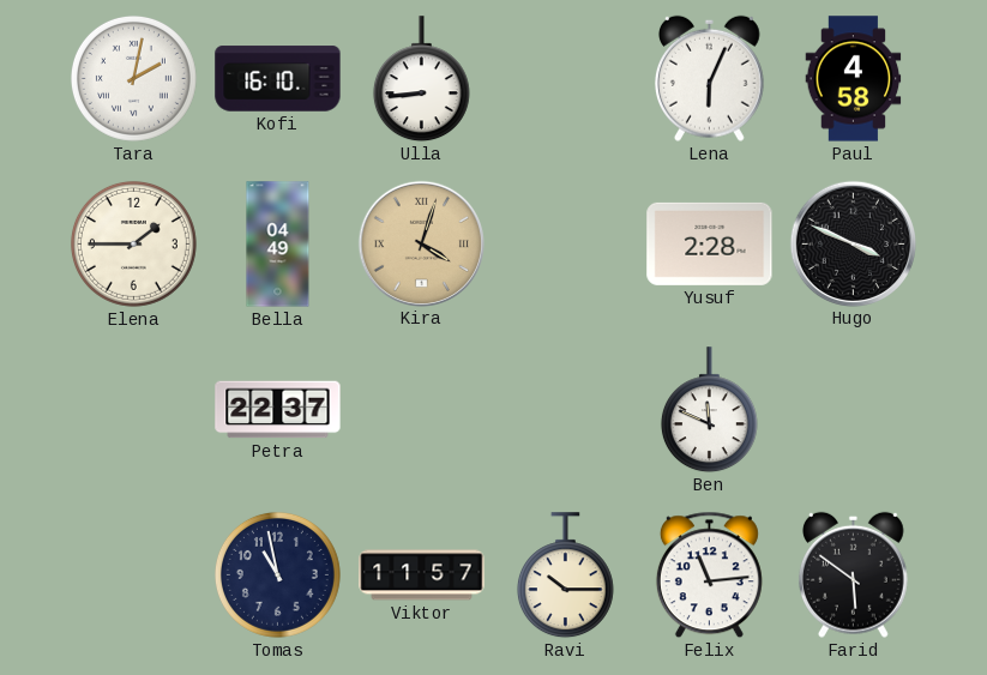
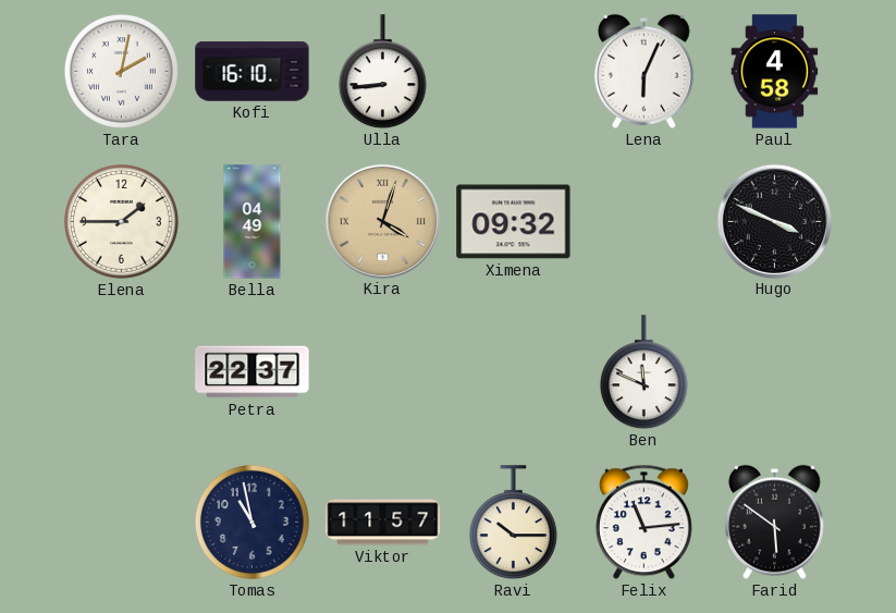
Ximena: none -> 09:32 (514, 222)
Yusuf: 2:28 -> none (710, 243)
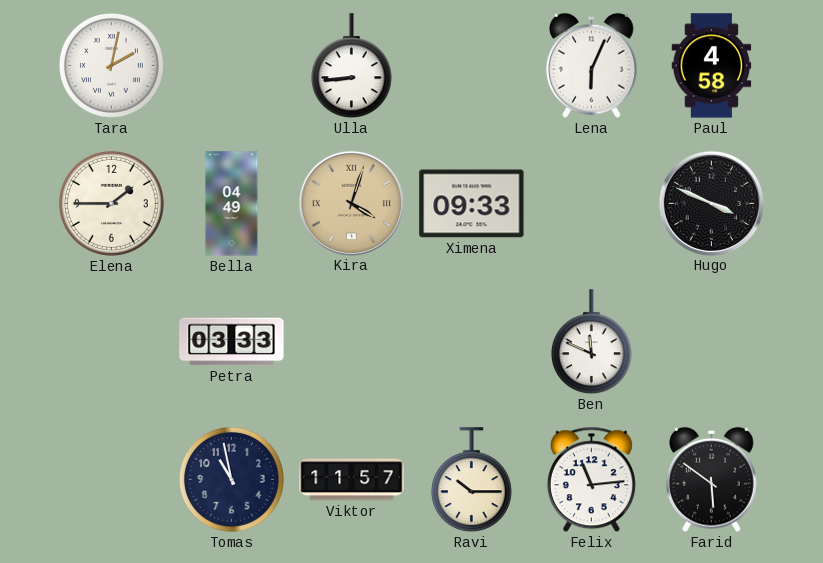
Kofi: 16:10 -> none (253, 72)
Ximena: 09:32 -> 09:33 (472, 204)
Petra: 22:37 -> 03:33 (232, 342)
